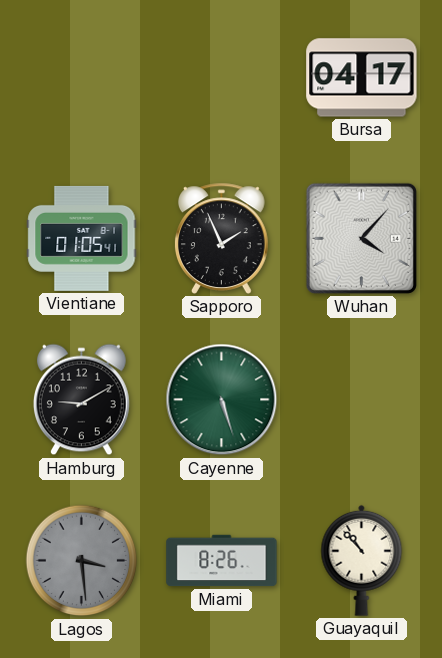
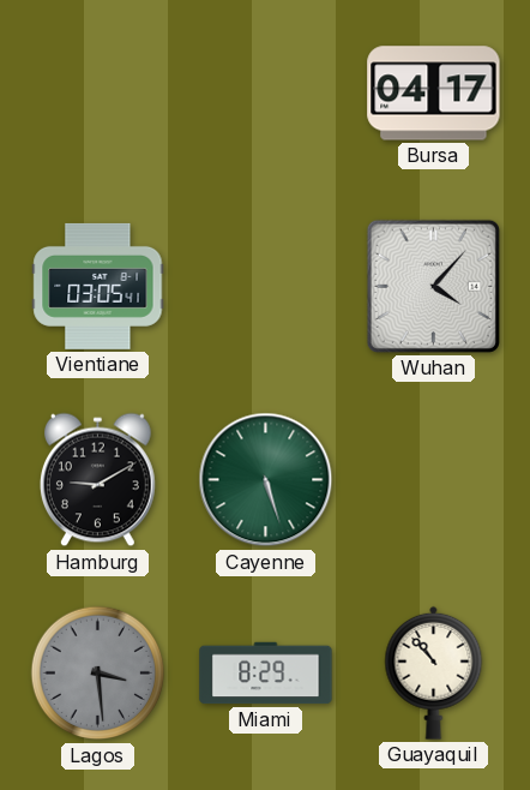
Vientiane: 01:05 -> 03:05 (98, 286)
Sapporo: 1:56 -> none (221, 238)
Miami: 8:26 -> 8:29 (266, 674)
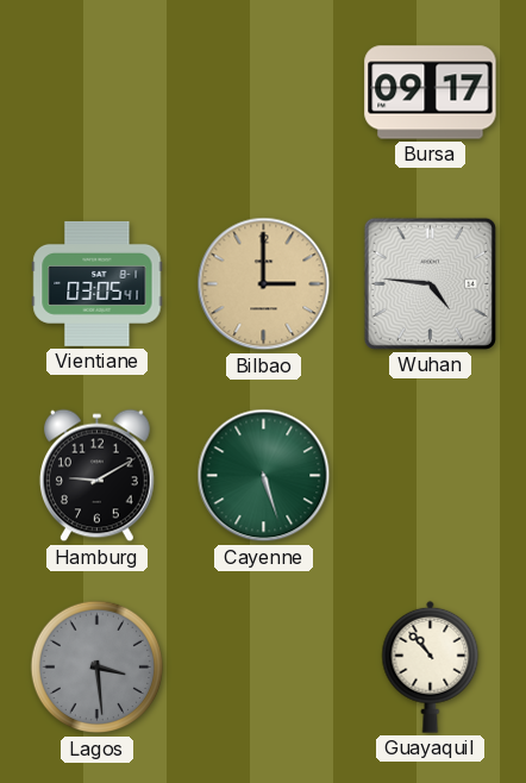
Bursa: 04:17 -> 09:17 (431, 93)
Bilbao: none -> 3:00 (264, 284)
Wuhan: 4:07 -> 4:46 (430, 283)
Miami: 8:29 -> none (266, 674)
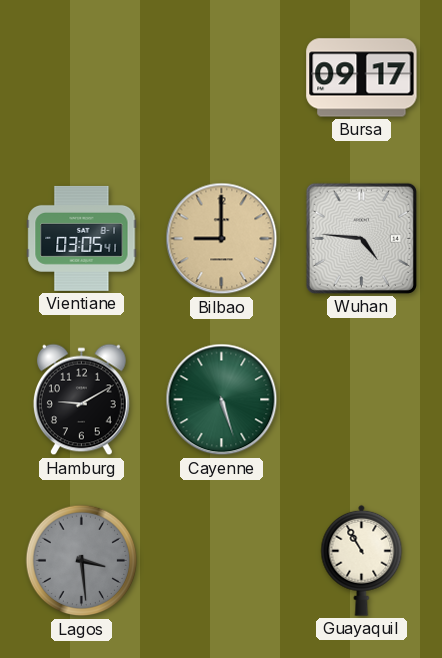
Bilbao: 3:00 -> 9:00 (222, 239)
Guayaquil: 10:53 -> 10:55 (362, 560)
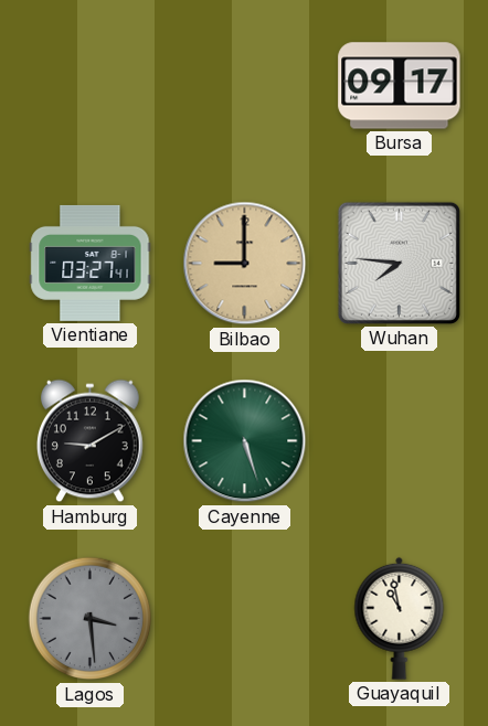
Vientiane: 03:05 -> 03:27 (91, 263)
Wuhan: 4:46 -> 7:46 (399, 263)
Guayaquil: 10:55 -> 10:58 (400, 618)
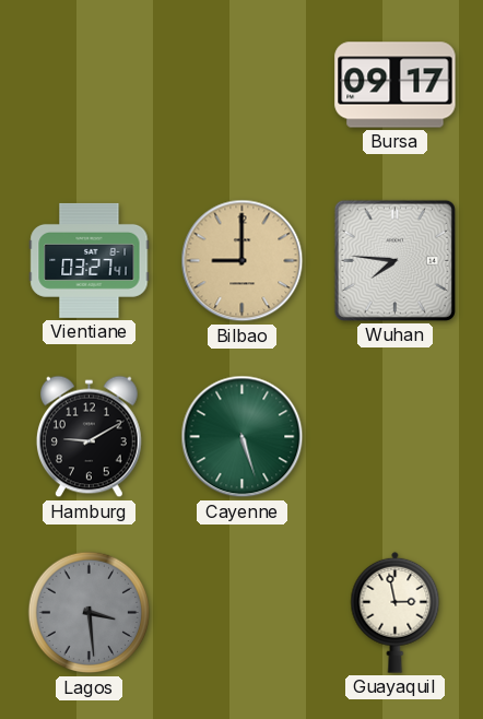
Guayaquil: 10:58 -> 2:58 (396, 612)
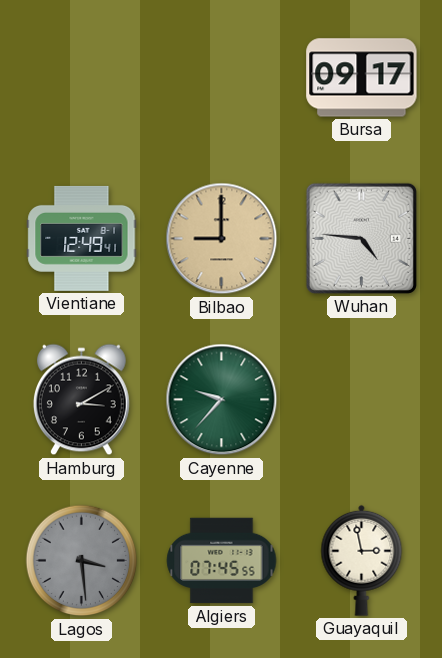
Vientiane: 03:27 -> 12:49 (82, 238)
Wuhan: 7:46 -> 4:46 (361, 238)
Hamburg: 9:10 -> 3:10 (82, 400)
Cayenne: 5:27 -> 9:37 (222, 400)
Algiers: none -> 07:45 (222, 561)
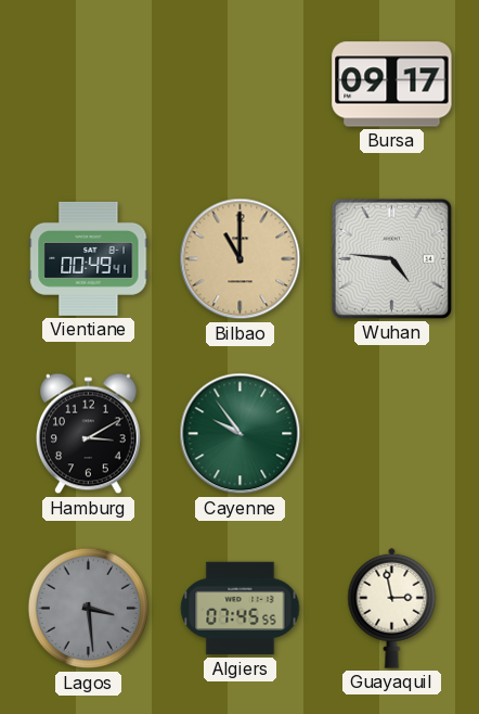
Vientiane: 12:49 -> 00:49 (89, 258)
Bilbao: 9:00 -> 11:00 (241, 259)
Cayenne: 9:37 -> 9:54 (241, 434)
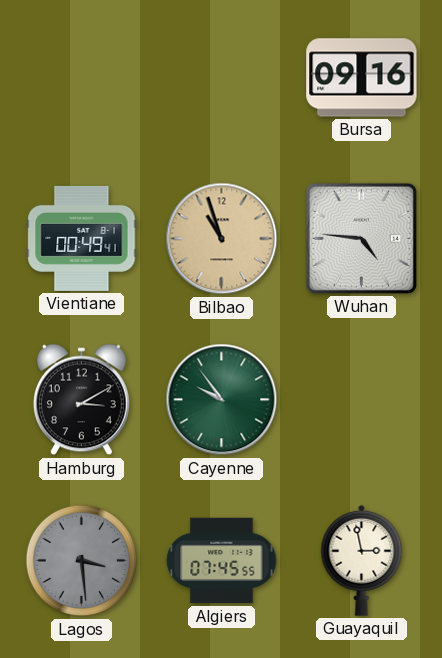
Bursa: 09:17 -> 09:16 (362, 78)
Bilbao: 11:00 -> 10:57 (222, 239)
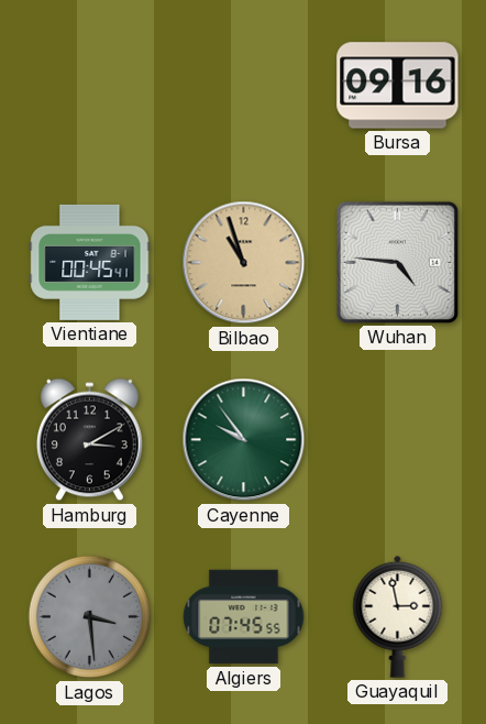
Vientiane: 00:49 -> 00:45 (90, 262)
